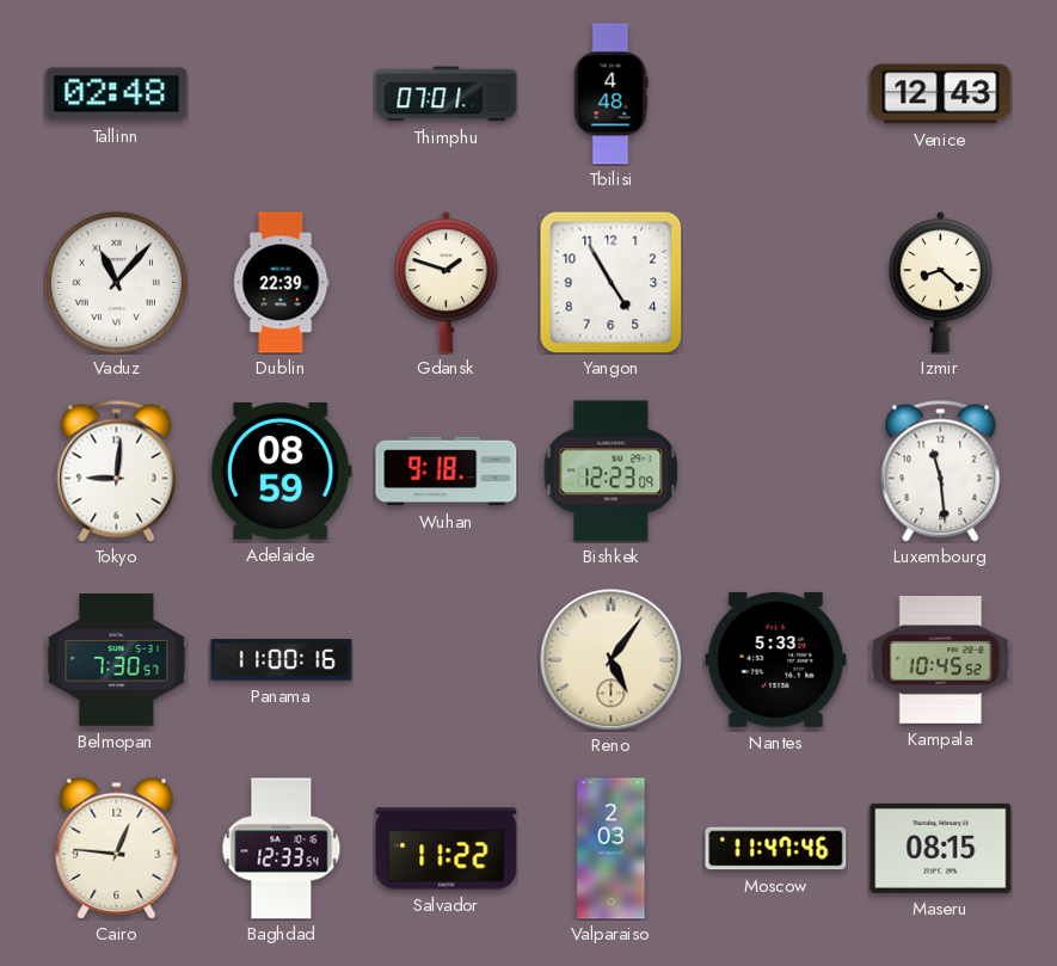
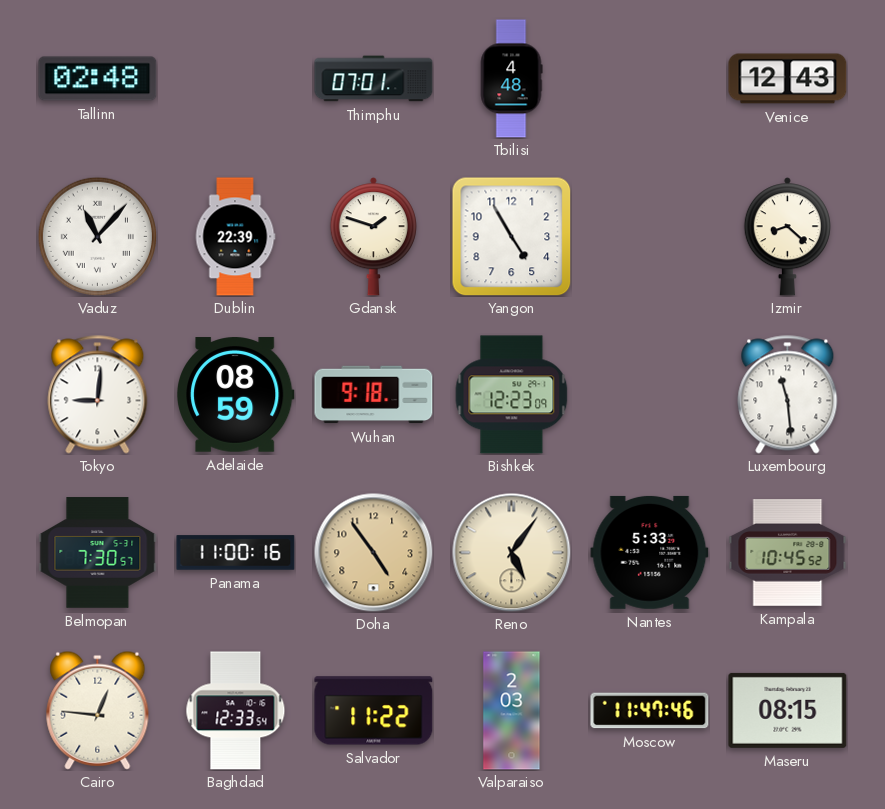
Doha: none -> 4:54 (374, 553)
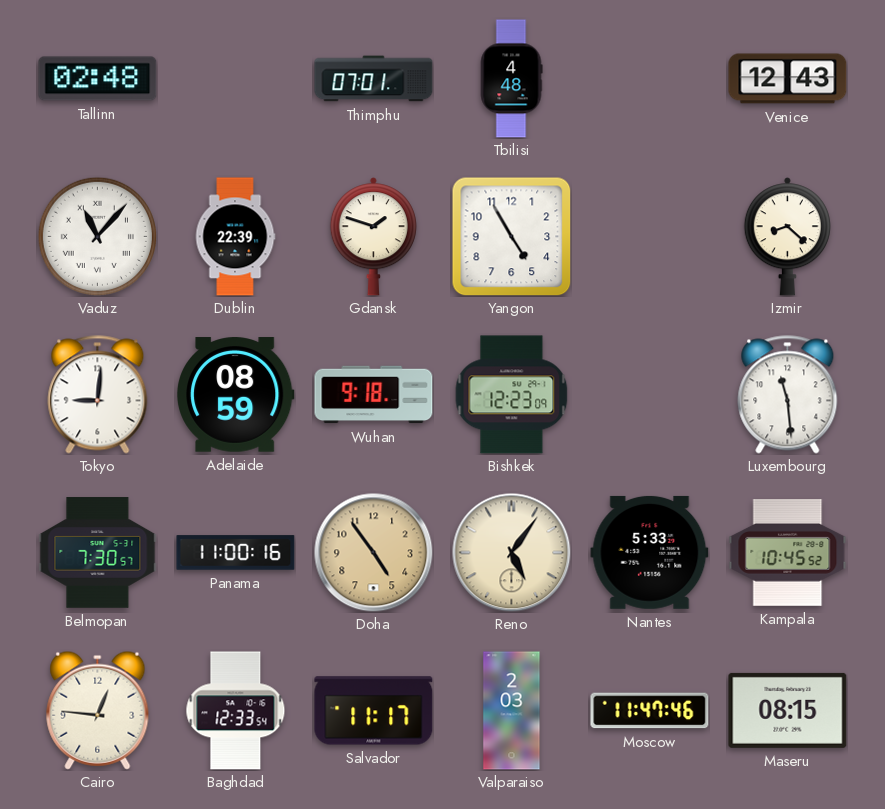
Salvador: 11:22 -> 11:17 (374, 711)
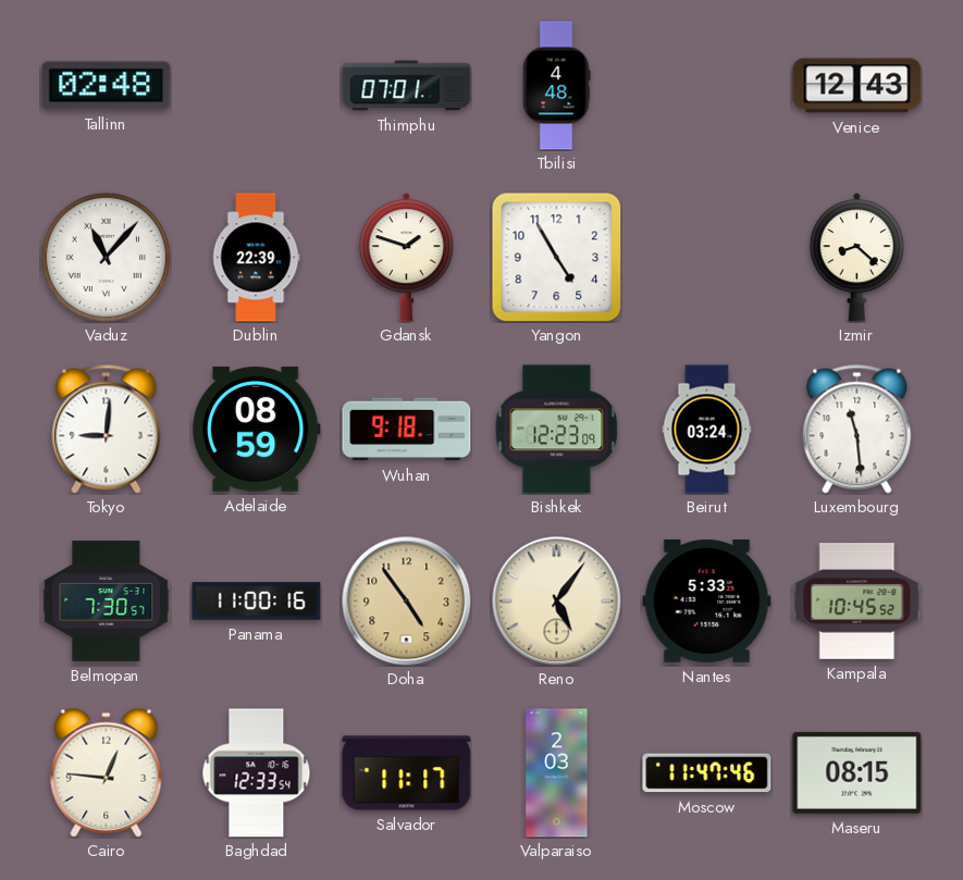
Beirut: none -> 03:24 (707, 430)
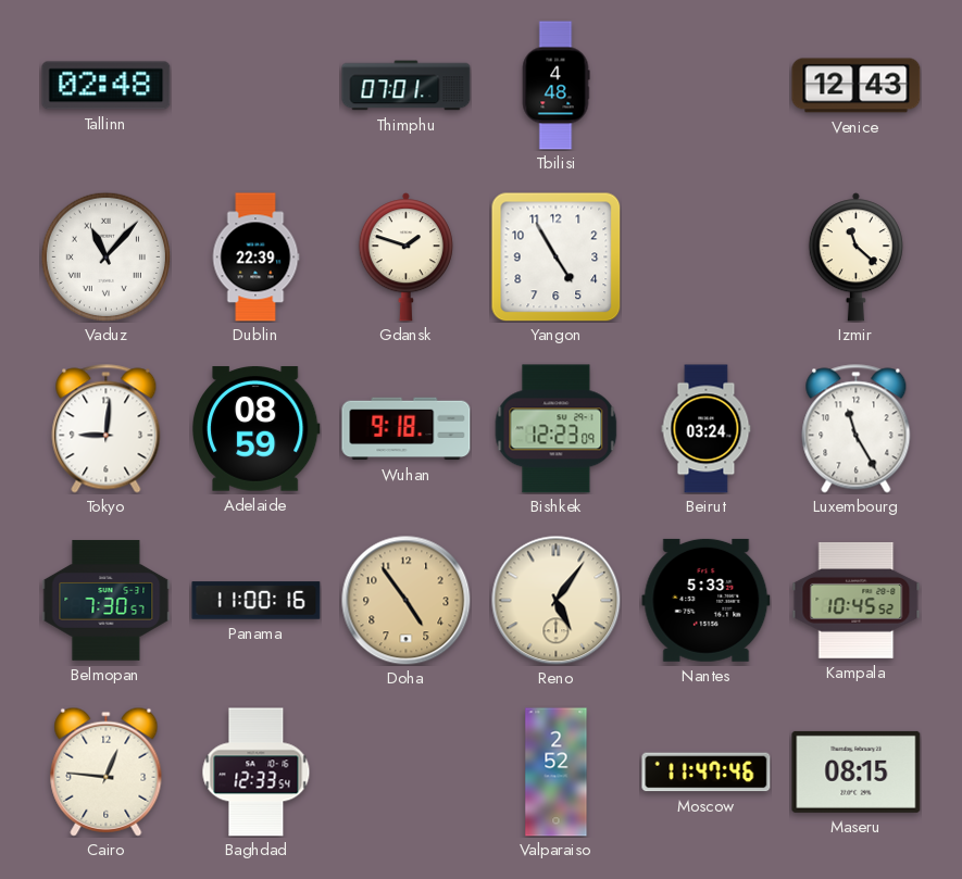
Izmir: 8:22 -> 11:22 (855, 258)
Luxembourg: 11:29 -> 11:25 (857, 429)
Salvador: 11:17 -> none (407, 773)
Valparaiso: 2:03 -> 2:52 (557, 773)
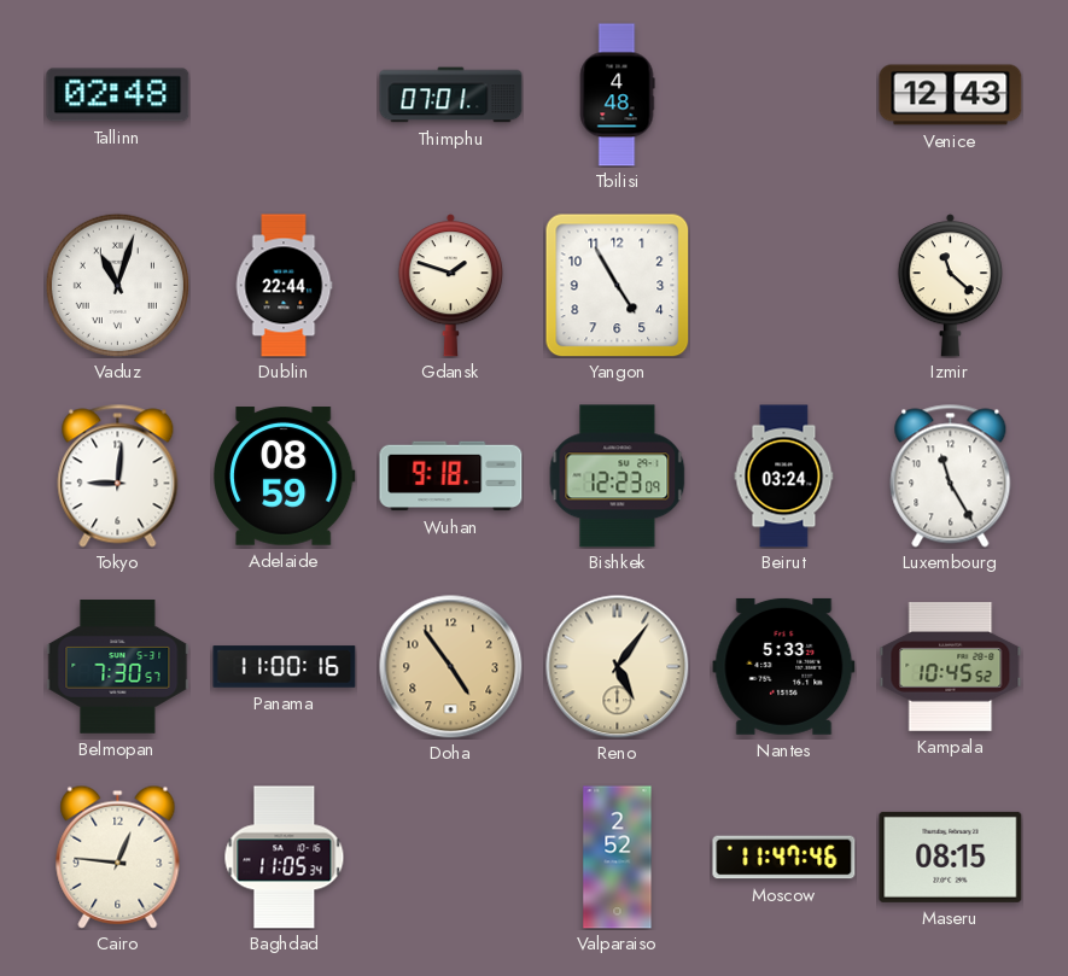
Vaduz: 11:07 -> 11:03 (117, 285)
Dublin: 22:39 -> 22:44 (284, 286)
Baghdad: 12:33 -> 11:05 (285, 858)
